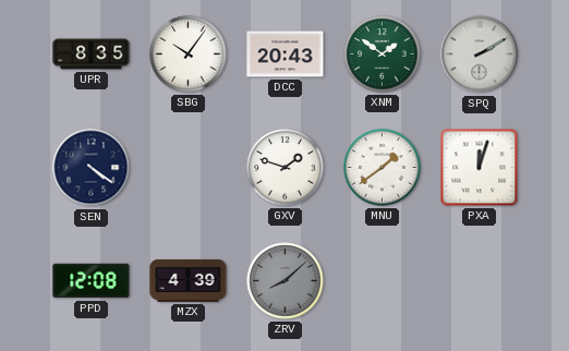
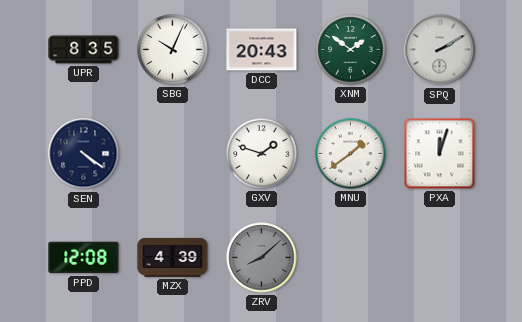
SBG: 10:06 -> 10:04 (173, 50)
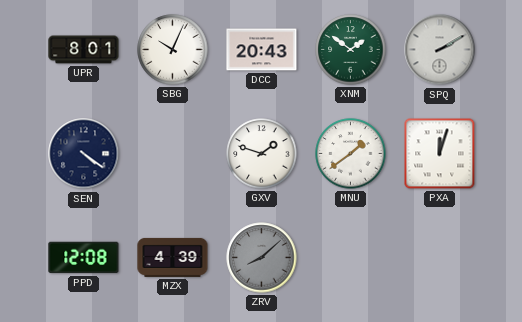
UPR: 8:35 -> 8:01 (84, 50)
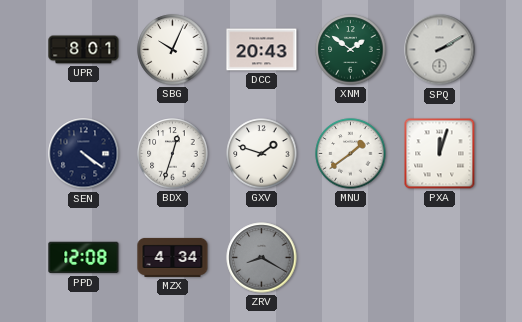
BDX: none -> 12:33 (173, 154)
MZX: 4:39 -> 4:34 (173, 257)
ZRV: 8:08 -> 8:20 (262, 258)
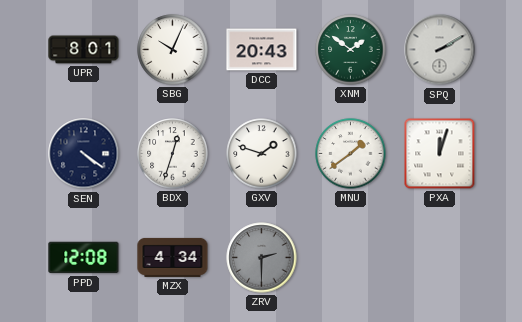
ZRV: 8:20 -> 2:30 (262, 258)
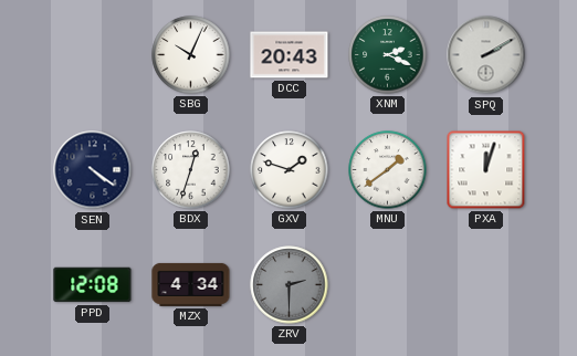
UPR: 8:01 -> none (84, 50)
XNM: 1:51 -> 2:19 (388, 55)
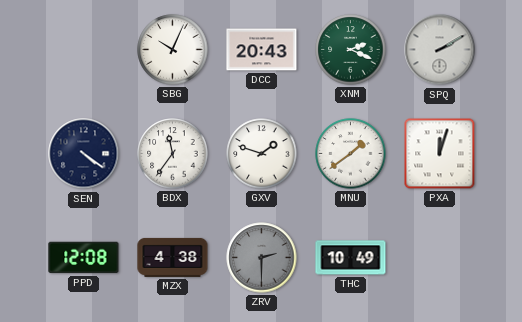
BDX: 12:33 -> 11:36 (173, 154)
MZX: 4:34 -> 4:38 (173, 257)
THC: none -> 10:49 (351, 258)
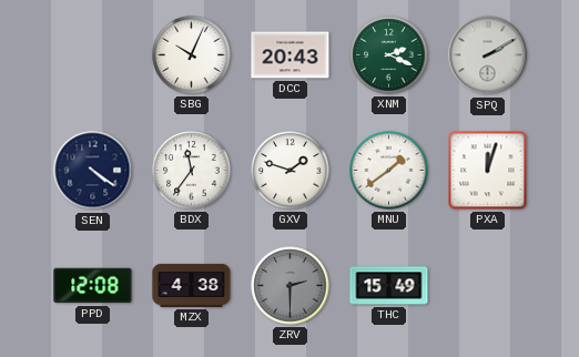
THC: 10:49 -> 15:49 (389, 286)
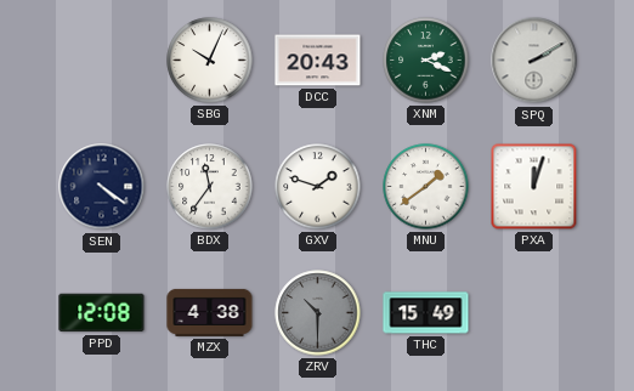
ZRV: 2:30 -> 10:30 (318, 313)
